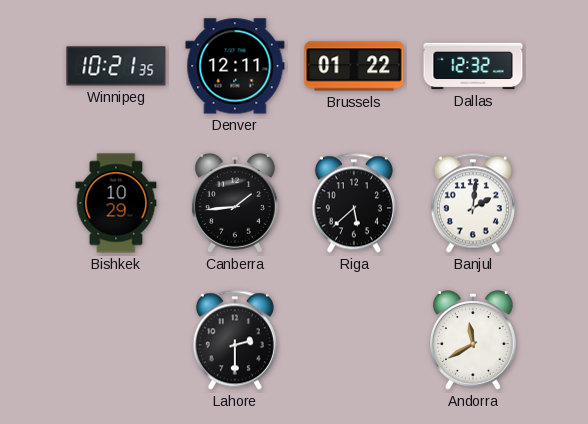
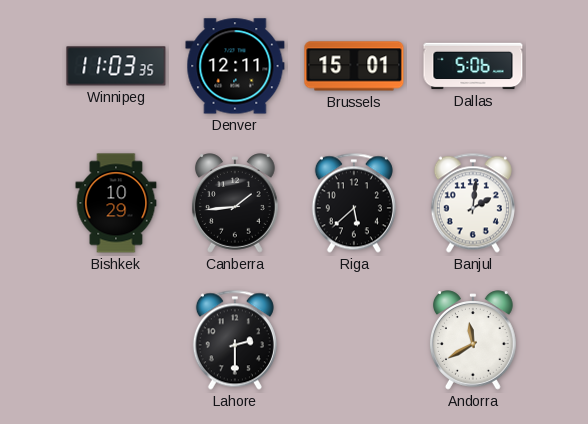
Winnipeg: 10:21 -> 11:03 (116, 66)
Brussels: 01:22 -> 15:01 (354, 66)
Dallas: 12:32 -> 5:06 (473, 66)
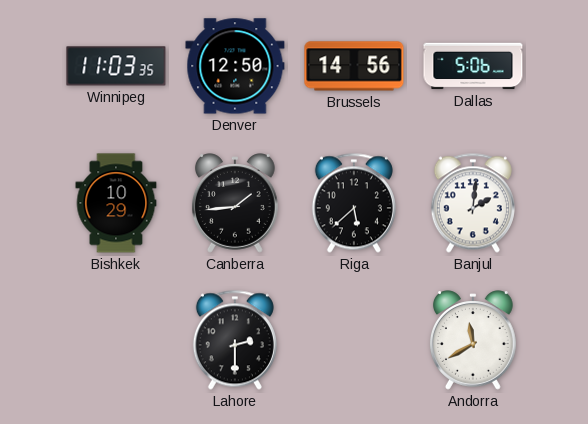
Denver: 12:11 -> 12:50 (235, 66)
Brussels: 15:01 -> 14:56 (354, 66)
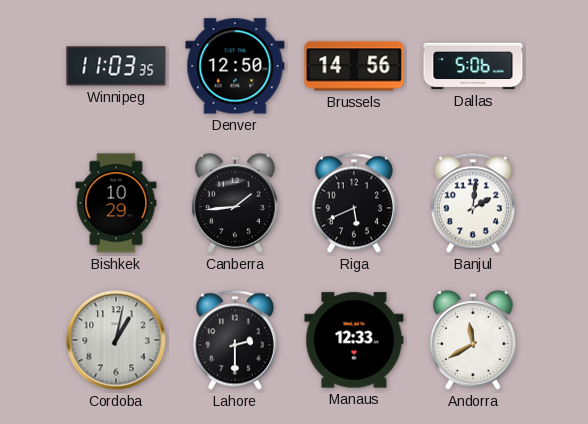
Riga: 5:38 -> 5:41 (354, 203)
Cordoba: none -> 1:02 (116, 340)
Manaus: none -> 12:33 (354, 340)
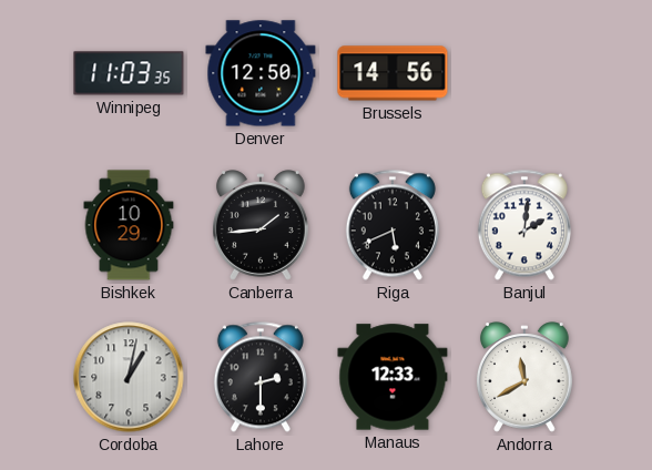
Dallas: 5:06 -> none (473, 66)
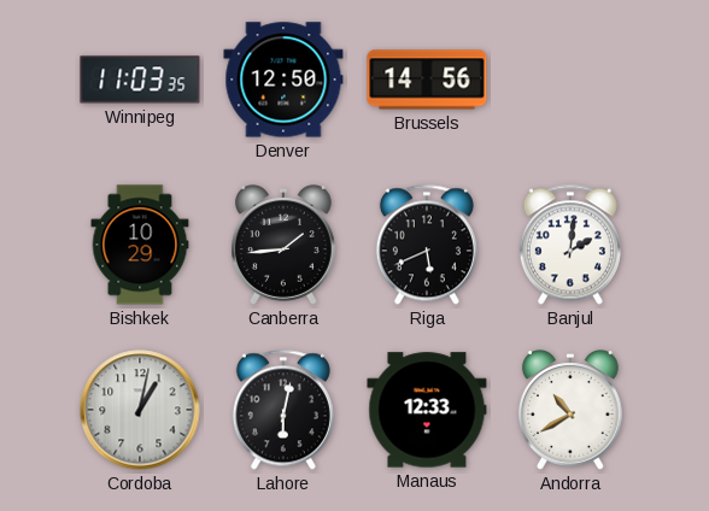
Lahore: 2:30 -> 6:02 (283, 410)
Andorra: 11:40 -> 10:40 (570, 410)
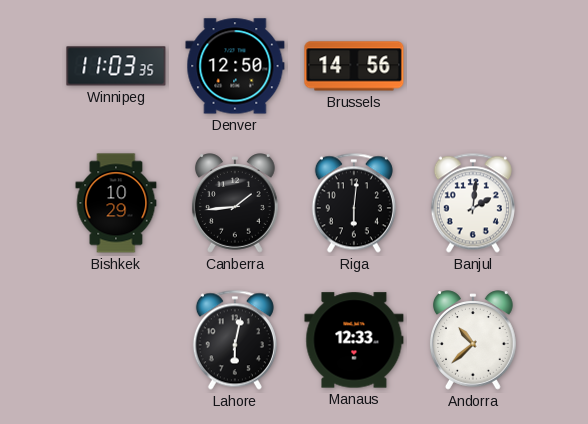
Riga: 5:41 -> 6:01 (354, 203)
Cordoba: 1:02 -> none (140, 410)
Andorra: 10:40 -> 10:38 (473, 340)
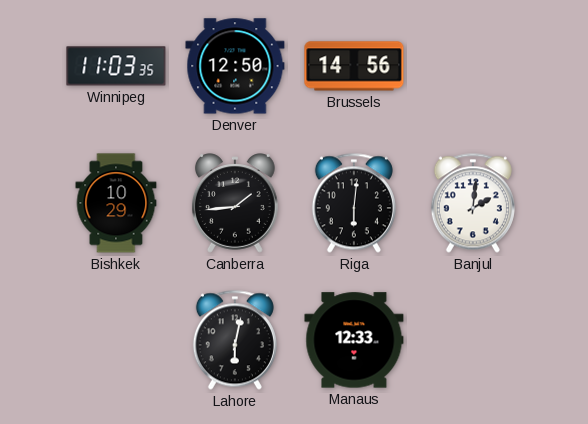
Andorra: 10:38 -> none (473, 340)
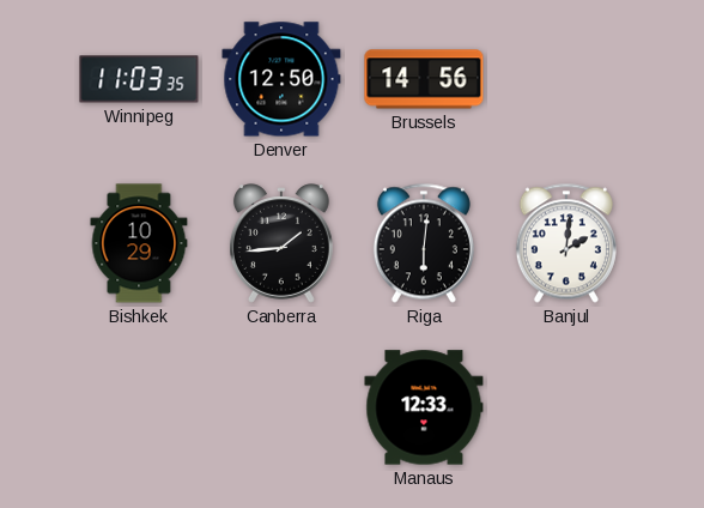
Lahore: 6:02 -> none (235, 340)
